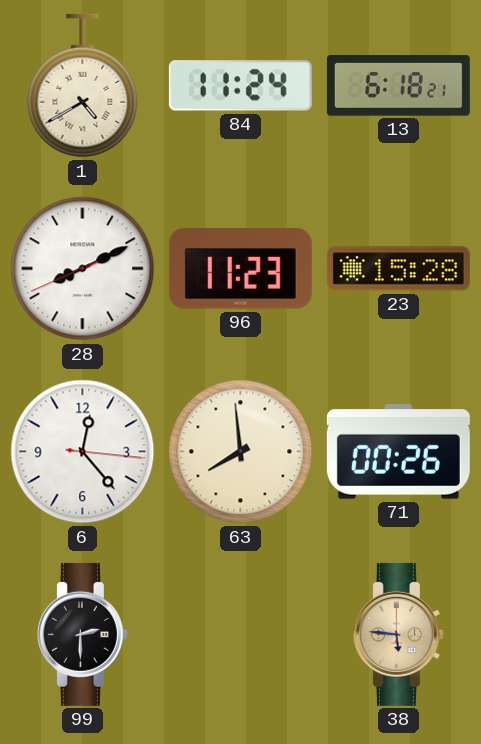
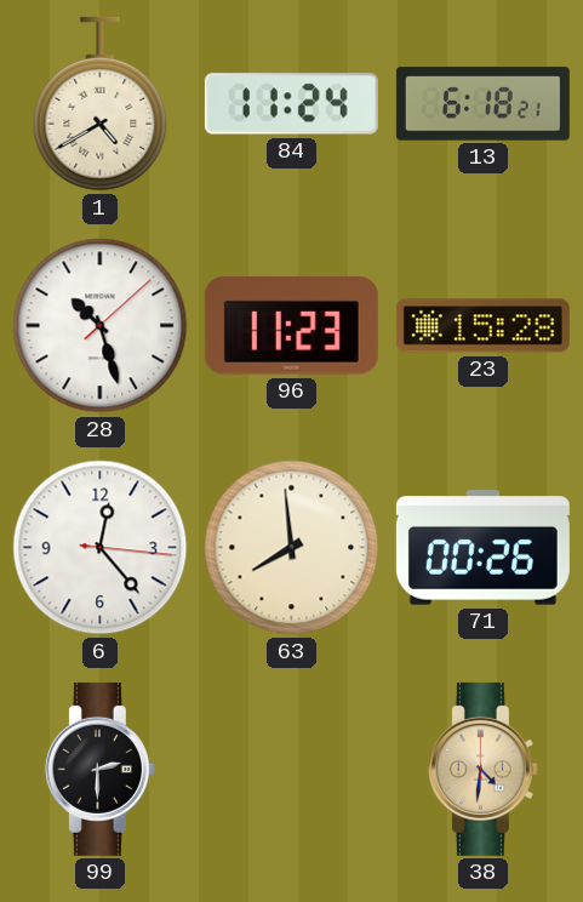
28: 8:10 -> 10:27 (101, 326)
38: 5:46 -> 4:31 (482, 769)
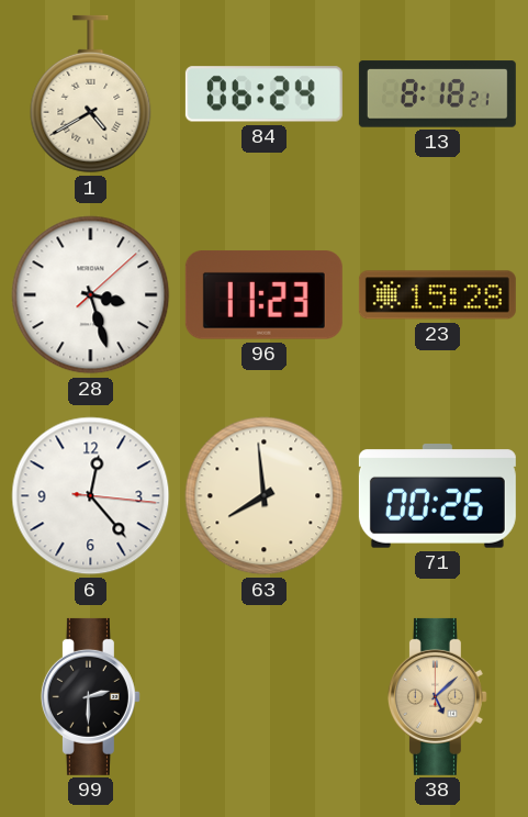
84: 11:24 -> 06:24 (263, 94)
13: 6:18 -> 8:18 (437, 94)
28: 10:27 -> 3:27 (91, 295)
38: 4:31 -> 5:08 (437, 696)
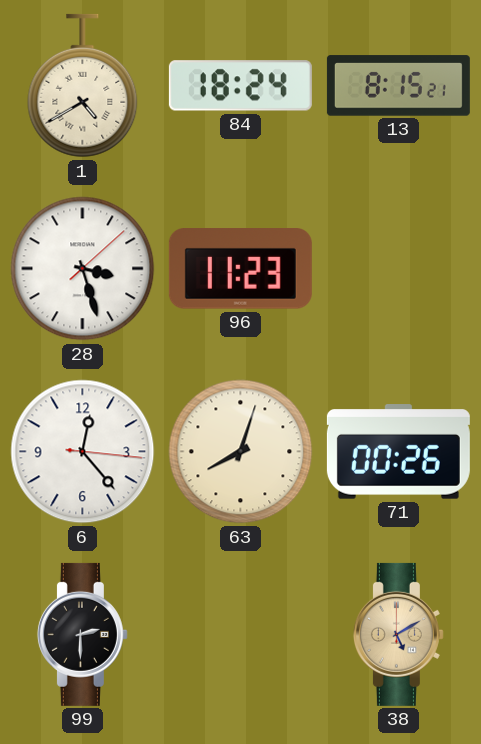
84: 06:24 -> 18:24 (240, 86)
13: 8:18 -> 8:15 (398, 86)
23: 15:28 -> none (437, 295)
63: 7:59 -> 8:03 (241, 452)
38: 5:08 -> 5:10 (398, 634)
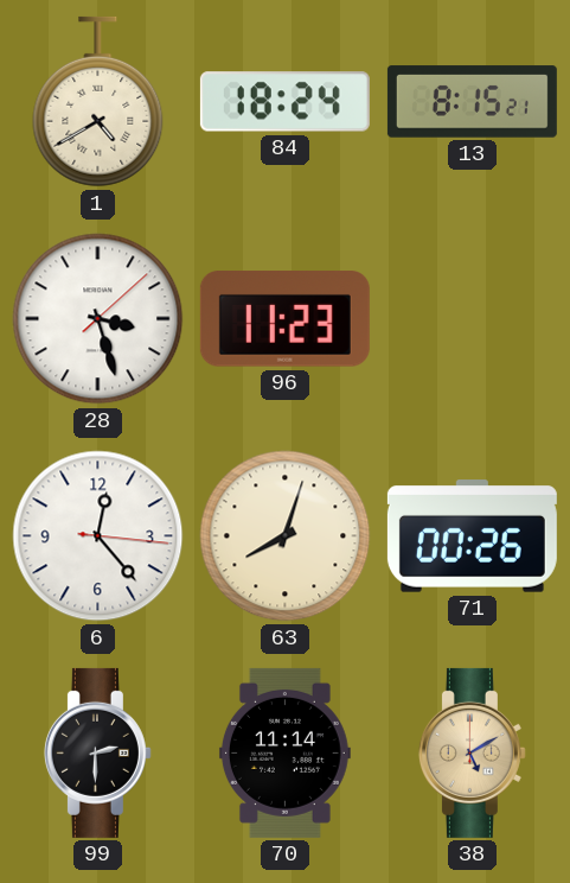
70: none -> 11:14 (284, 752)
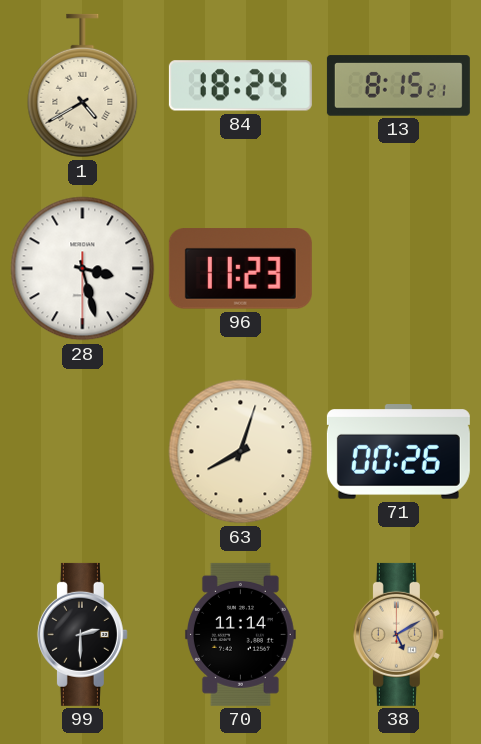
28: 3:27:08 -> 3:27:30 (83, 269)
6: 12:23 -> none (98, 536)
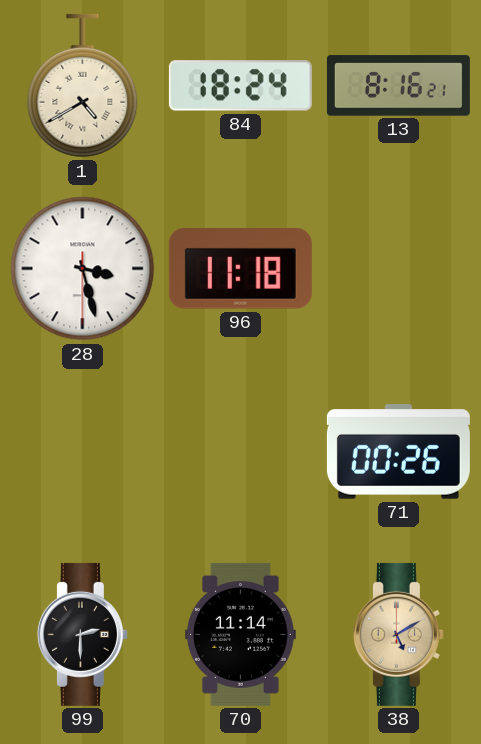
13: 8:15 -> 8:16 (398, 86)
96: 11:23 -> 11:18 (240, 269)
63: 8:03 -> none (241, 452)
